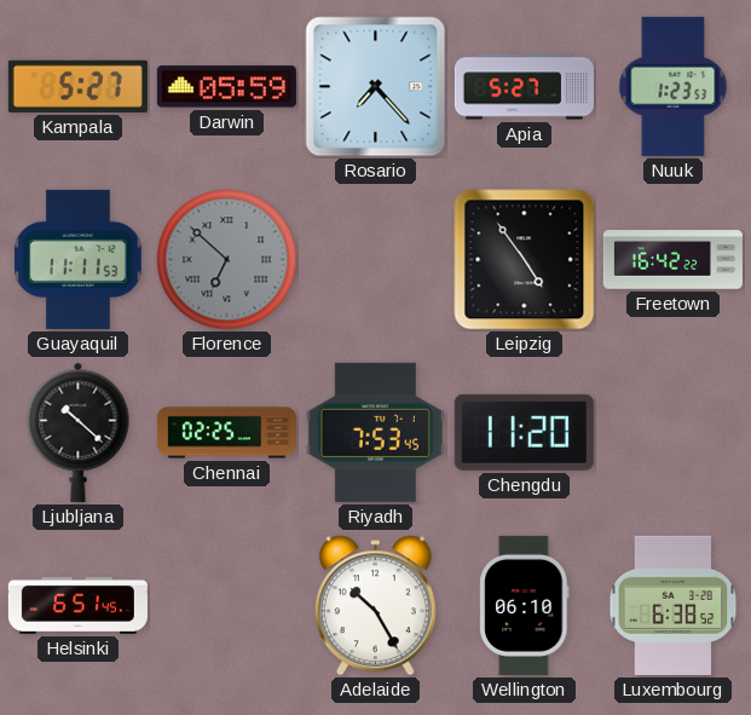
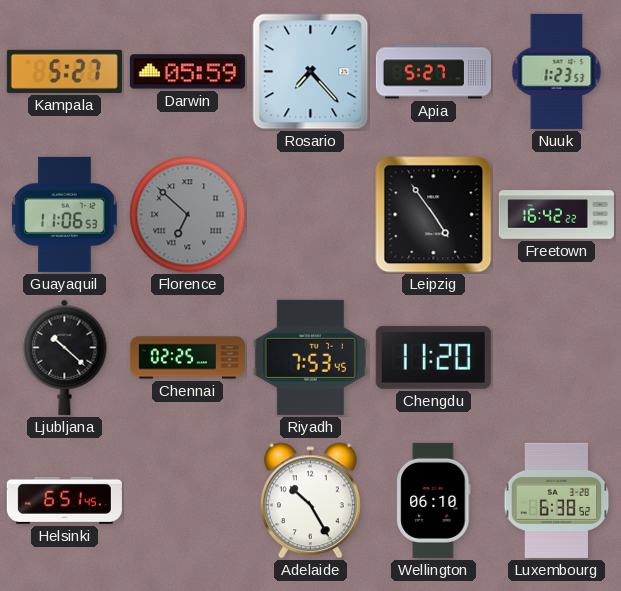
Guayaquil: 11:11 -> 11:06 (65, 214)
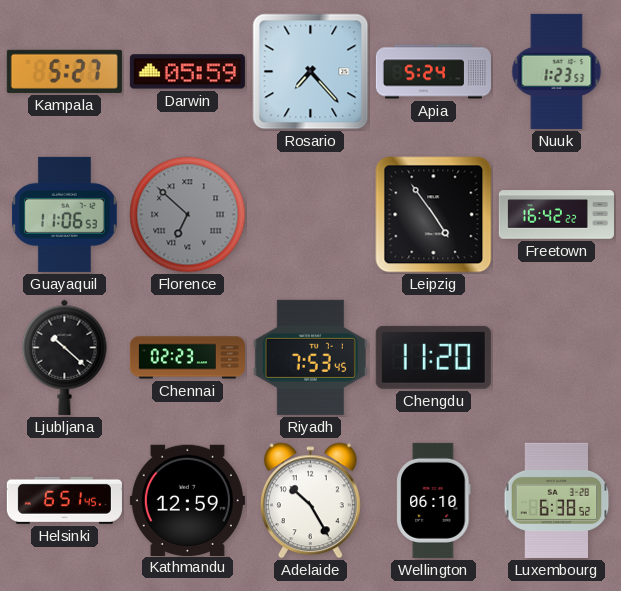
Apia: 5:27 -> 5:24 (433, 72)
Chennai: 02:25 -> 02:23 (187, 358)
Kathmandu: none -> 12:59 (187, 500)
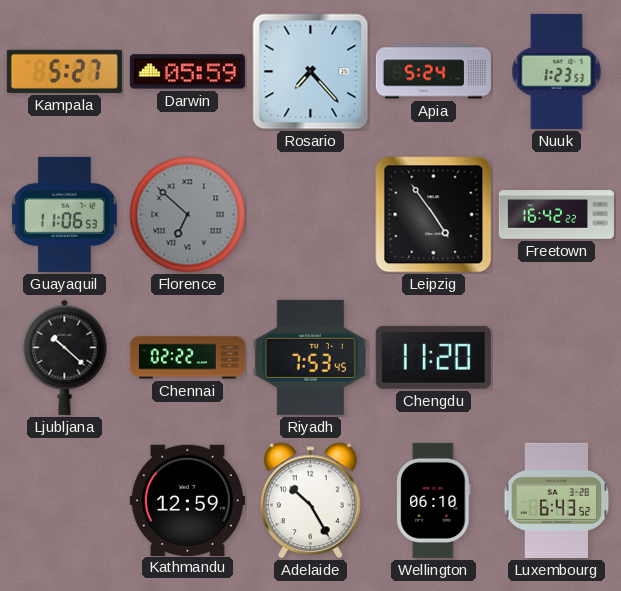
Chennai: 02:23 -> 02:22 (187, 358)
Helsinki: 6:51 -> none (64, 500)
Luxembourg: 6:38 -> 6:43 (557, 500)
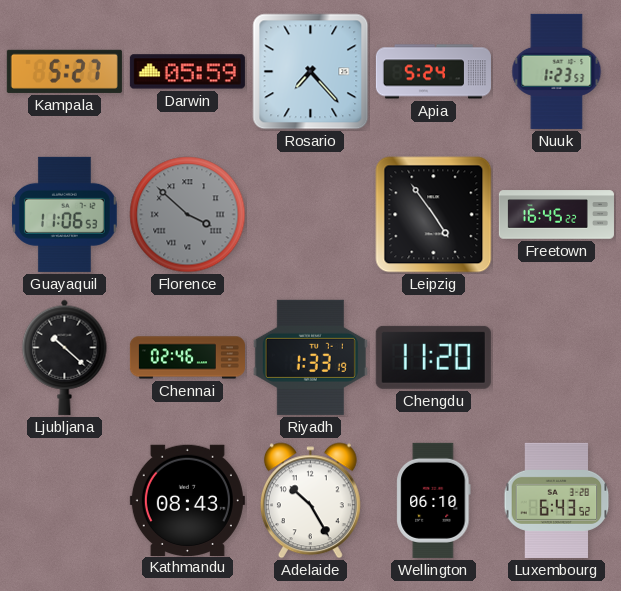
Florence: 6:52 -> 3:52 (188, 215)
Freetown: 16:42 -> 16:45 (556, 215)
Chennai: 02:22 -> 02:46 (187, 358)
Riyadh: 7:53 -> 1:33 (310, 357)
Kathmandu: 12:59 -> 08:43 (187, 500)
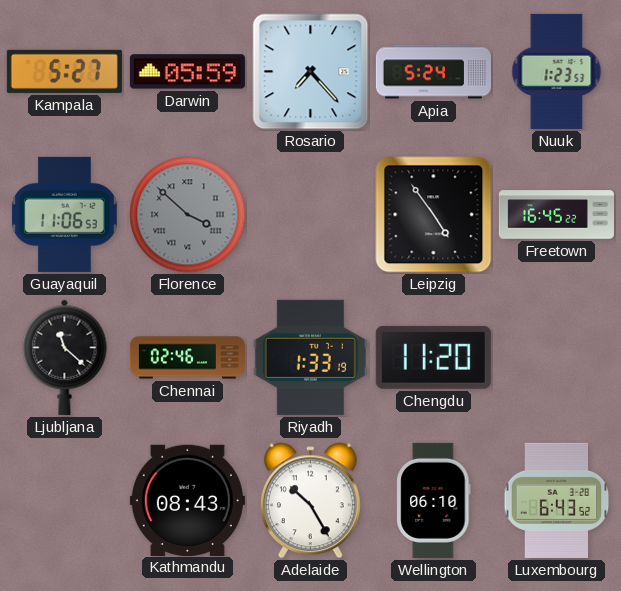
Ljubljana: 10:22 -> 11:22 (65, 357)
